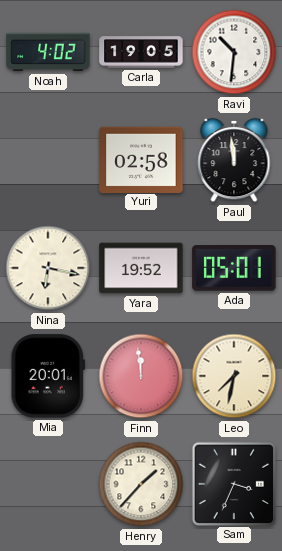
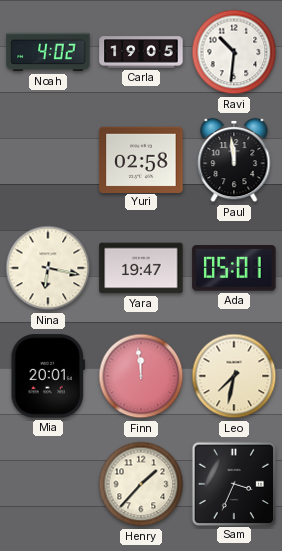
Yara: 19:52 -> 19:47 (141, 268)
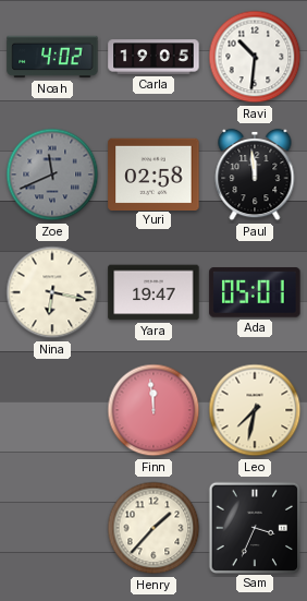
Zoe: none -> 11:41 (52, 175)
Mia: 20:01 -> none (48, 376)
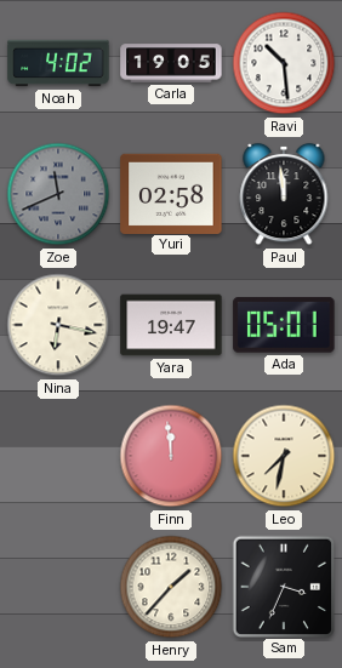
Ravi: 10:31 -> 10:29 (284, 63)
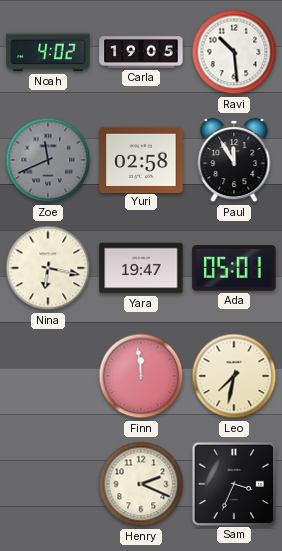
Paul: 11:59 -> 11:55 (234, 160)
Henry: 1:37 -> 2:19 (141, 484)
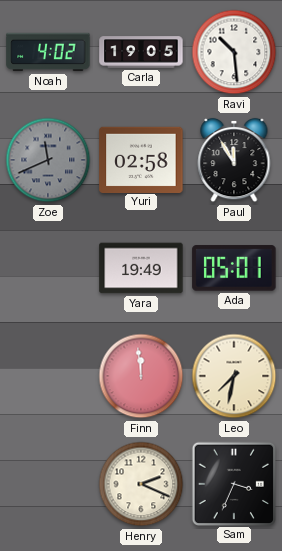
Nina: 6:17 -> none (48, 268)
Yara: 19:47 -> 19:49 (141, 268)
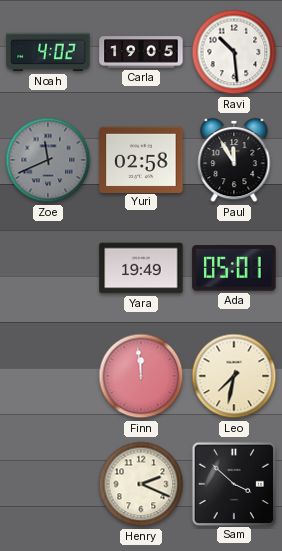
Sam: 3:34 -> 3:52 (233, 483)
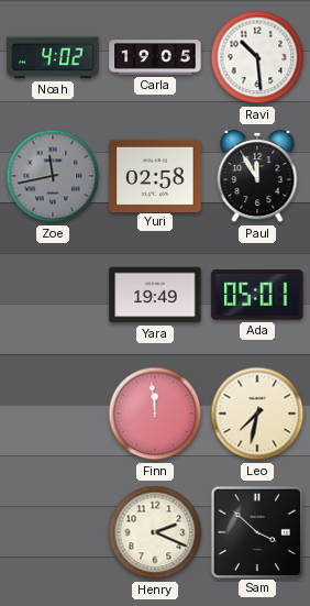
Zoe: 11:41 -> 11:43 (53, 176)
